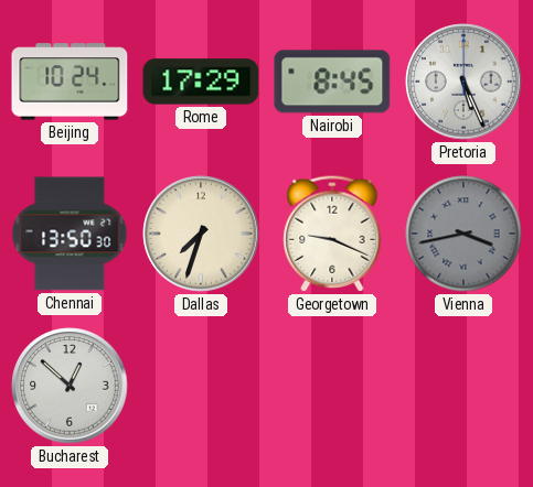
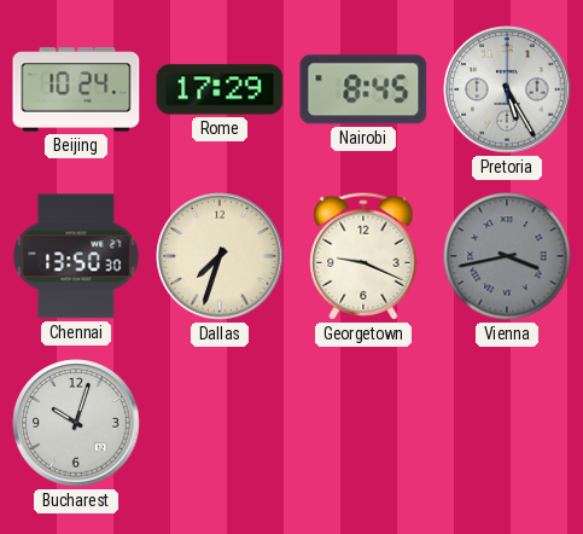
Pretoria: 5:26 -> 5:25 (507, 89)
Bucharest: 12:52 -> 10:03 (76, 423)
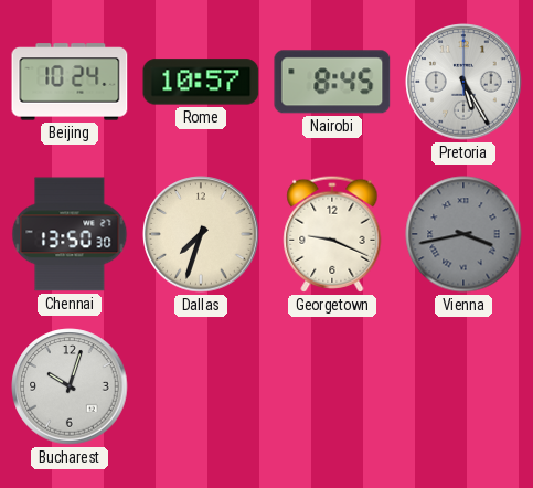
Rome: 17:29 -> 10:57 (201, 82)
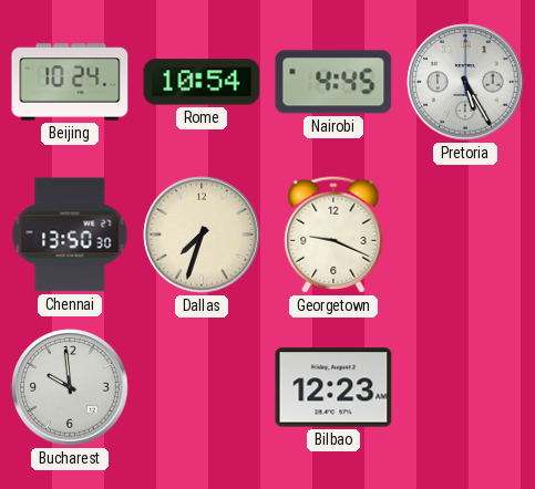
Rome: 10:57 -> 10:54 (202, 82)
Nairobi: 8:45 -> 4:45 (333, 82)
Vienna: 3:43 -> none (463, 234)
Bucharest: 10:03 -> 9:59 (70, 387)
Bilbao: none -> 12:23 (333, 387)
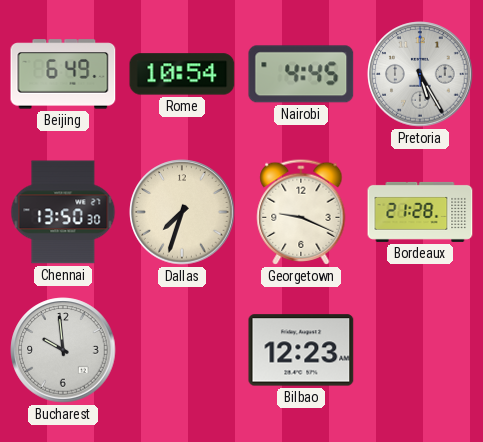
Beijing: 10:24 -> 6:49 (63, 74)
Bordeaux: none -> 21:28 (420, 212)
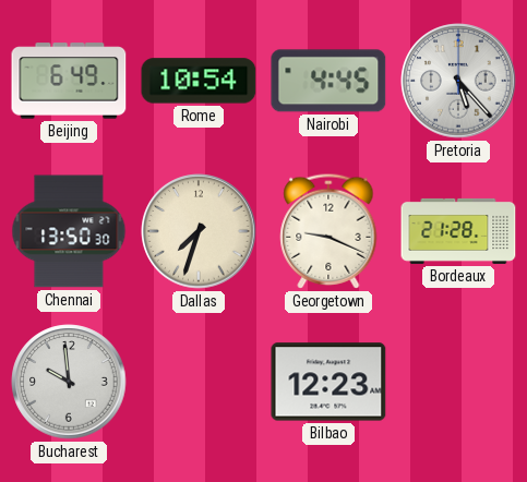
Pretoria: 5:25 -> 5:23 (458, 81)
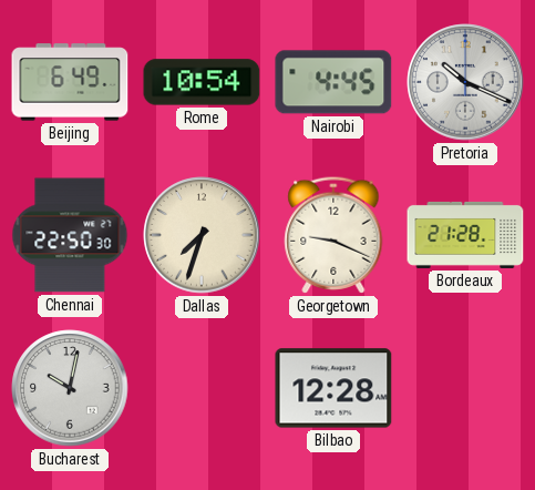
Pretoria: 5:23 -> 10:19 (465, 82)
Chennai: 13:50 -> 22:50 (70, 235)
Bucharest: 9:59 -> 10:02 (70, 388)
Bilbao: 12:23 -> 12:28 (333, 388)
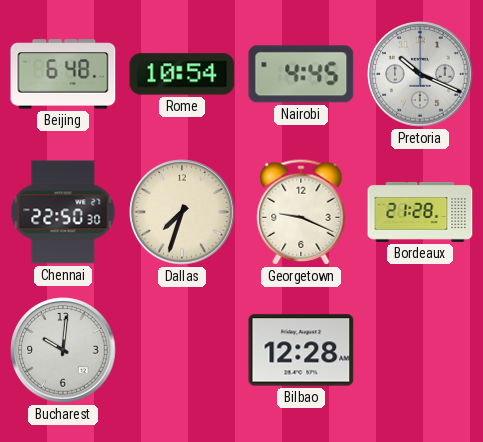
Beijing: 6:49 -> 6:48 (63, 74)
Bucharest: 10:02 -> 10:01 (63, 350)
